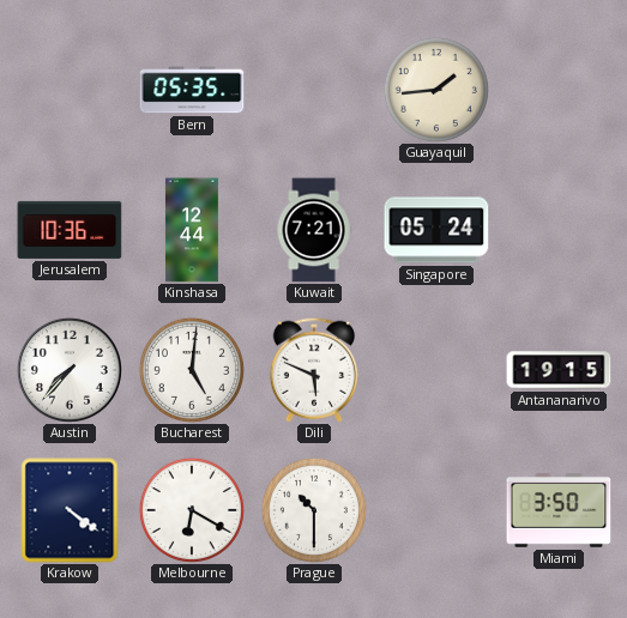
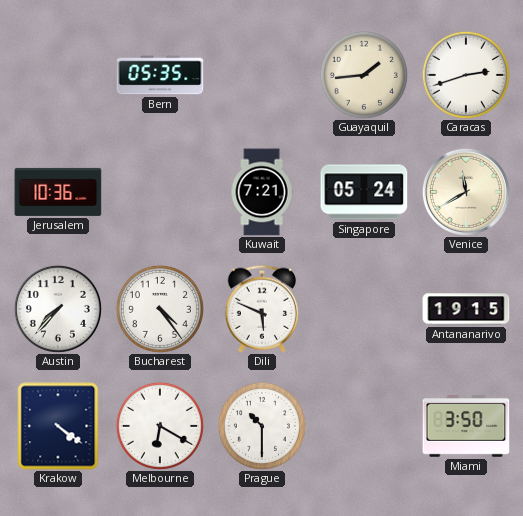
Caracas: none -> 2:42 (466, 75)
Kinshasa: 12:44 -> none (192, 230)
Venice: none -> 11:40 (466, 192)
Bucharest: 5:01 -> 4:24 (160, 309)
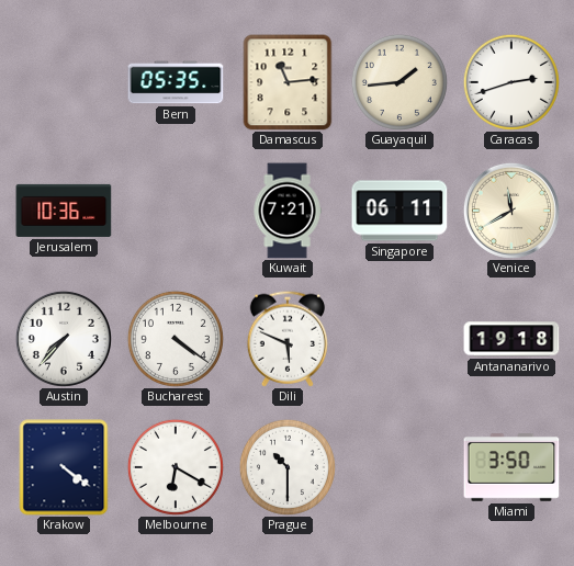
Damascus: none -> 11:14 (288, 82)
Singapore: 05:24 -> 06:11 (399, 211)
Bucharest: 4:24 -> 4:21 (176, 339)
Antananarivo: 19:15 -> 19:18 (511, 339)
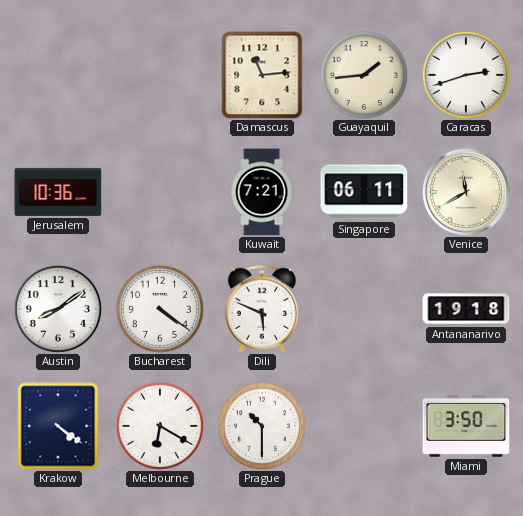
Bern: 05:35 -> none (176, 82)
Austin: 7:37 -> 8:09 (58, 309)
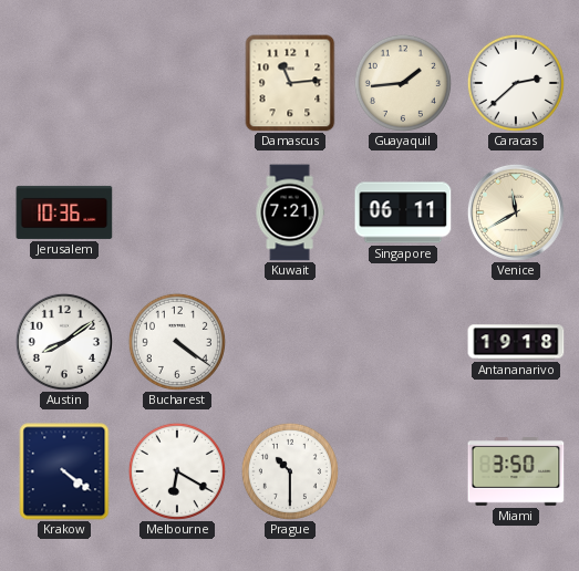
Caracas: 2:42 -> 2:38 (516, 83)
Dili: 5:49 -> none (262, 309)
